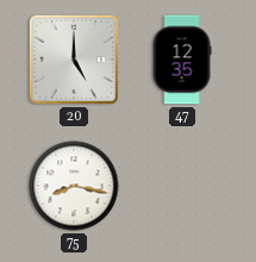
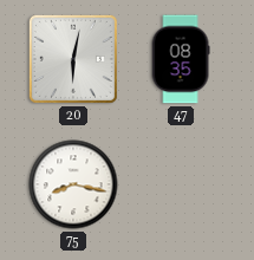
20: 5:00 -> 6:02 (73, 59)
47: 12:35 -> 08:35 (181, 59)
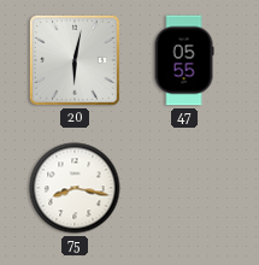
47: 08:35 -> 05:55 (184, 60)
